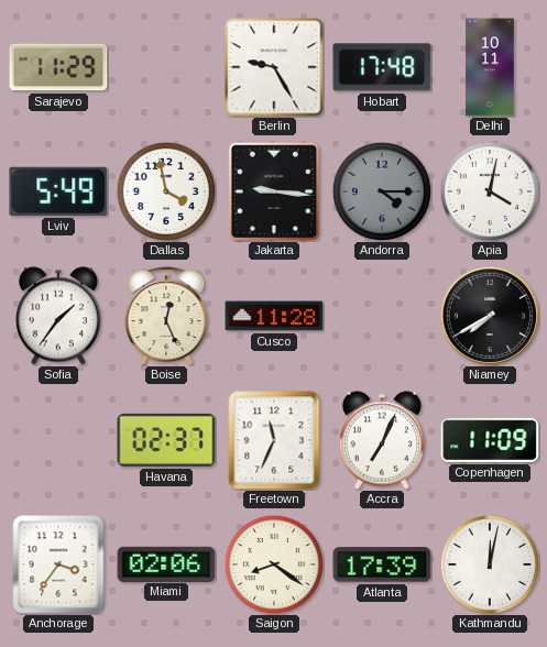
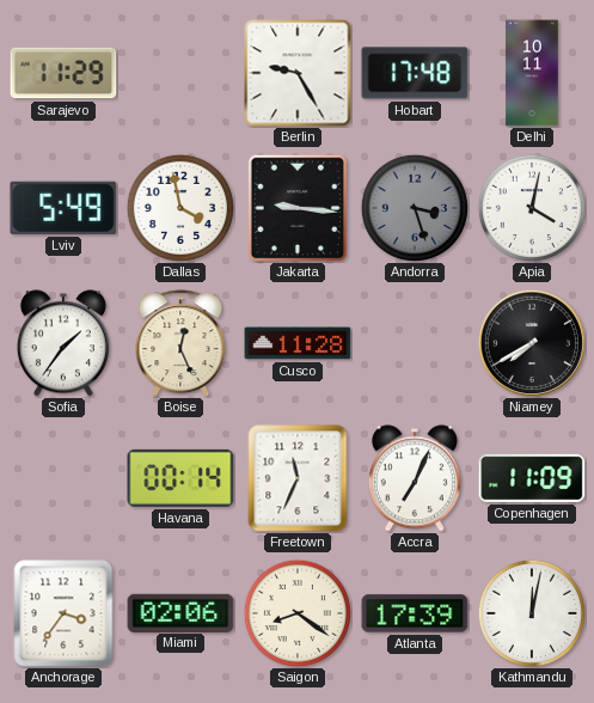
Andorra: 4:15 -> 3:27 (415, 208)
Havana: 02:37 -> 00:14 (180, 478)
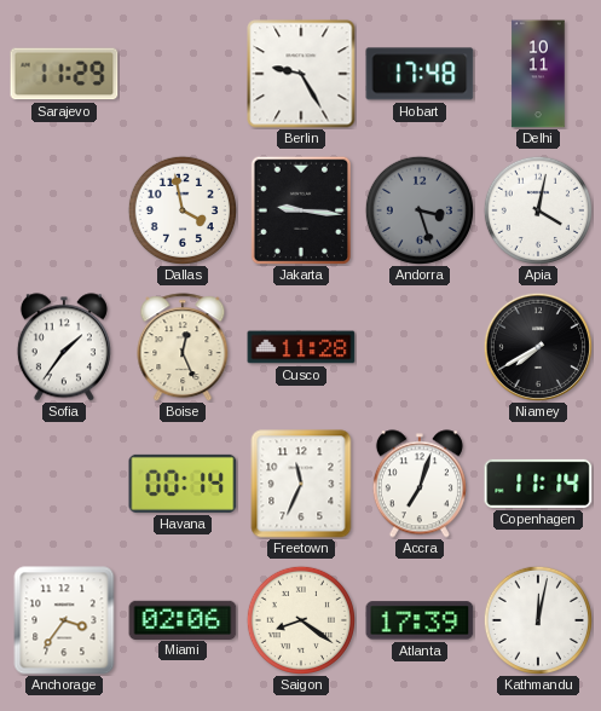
Lviv: 5:49 -> none (63, 208)
Accra: 7:04 -> 7:03 (420, 484)
Copenhagen: 11:09 -> 11:14 (538, 484)
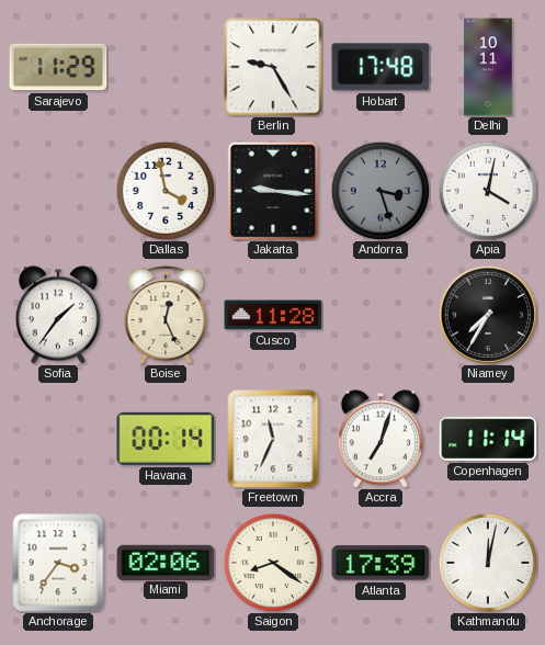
Niamey: 7:40 -> 7:35 (488, 315)
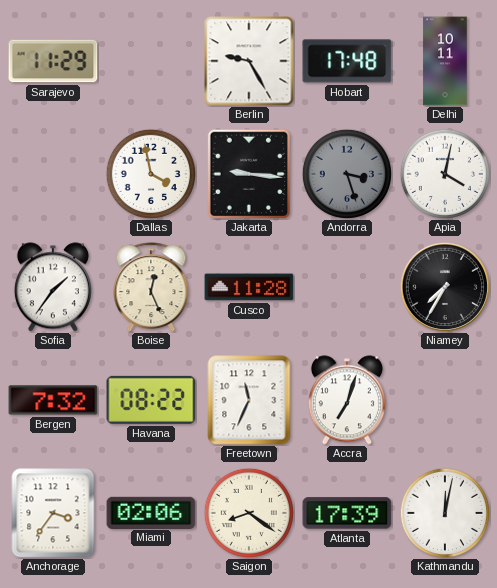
Bergen: none -> 7:32 (53, 400)
Havana: 00:14 -> 08:22 (151, 400)
Copenhagen: 11:14 -> none (488, 439)
